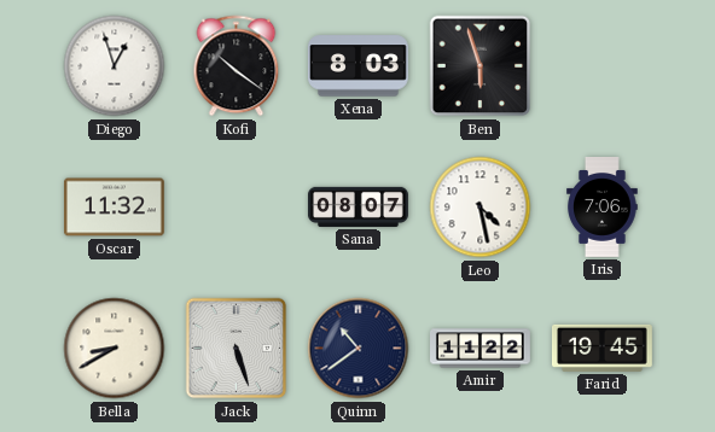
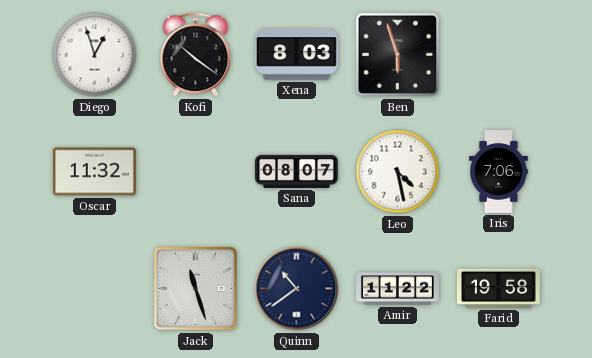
Bella: 8:40 -> none (115, 349)
Jack: 5:27 -> 11:27 (196, 289)
Farid: 19:45 -> 19:58 (498, 288)
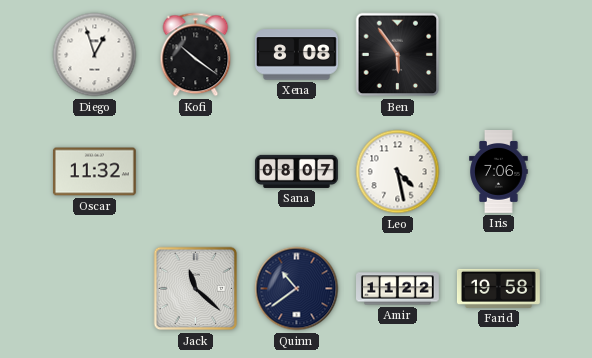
Xena: 8:03 -> 8:08 (296, 55)
Ben: 5:57 -> 5:54 (398, 55)
Jack: 11:27 -> 11:22 (196, 289)
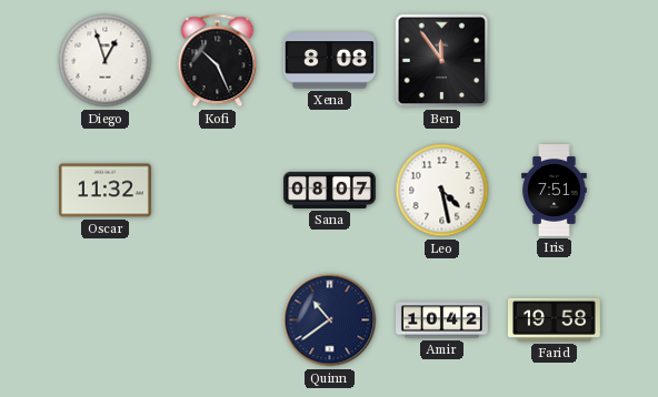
Kofi: 10:21 -> 10:26 (218, 61)
Ben: 5:54 -> 11:54 (442, 61)
Iris: 7:06 -> 7:51 (555, 191)
Jack: 11:22 -> none (196, 289)
Amir: 11:22 -> 10:42 (442, 320)
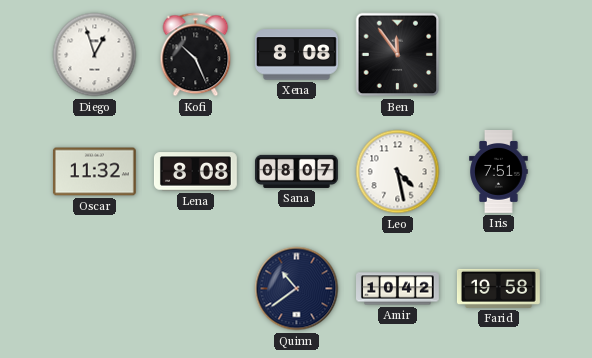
Lena: none -> 8:08 (195, 172)
